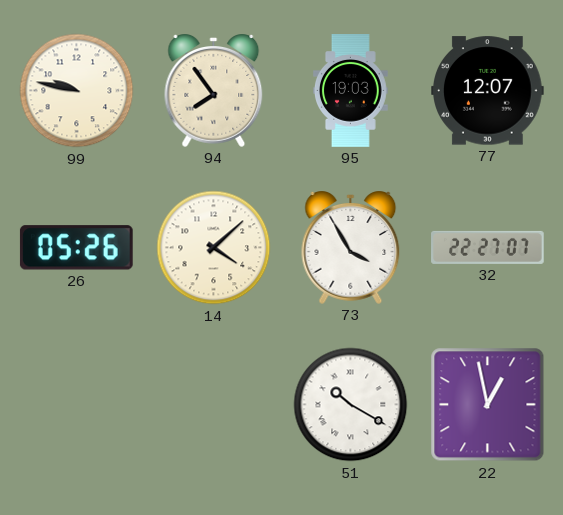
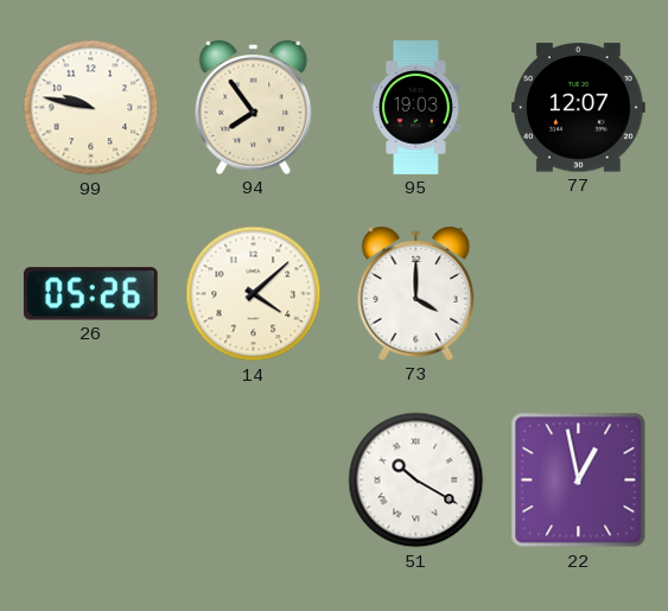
73: 3:55 -> 4:00 (416, 293)
32: 22:27 -> none (488, 247)
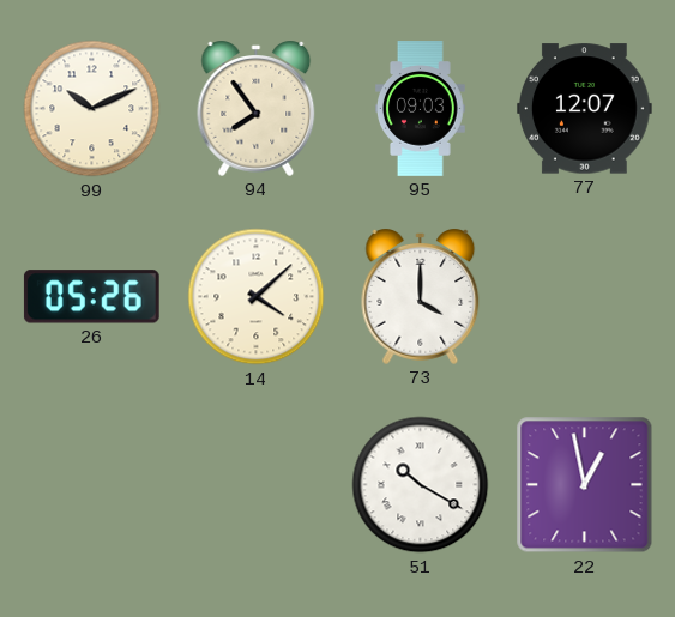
99: 9:47 -> 10:11 (92, 109)
95: 19:03 -> 09:03 (421, 109)
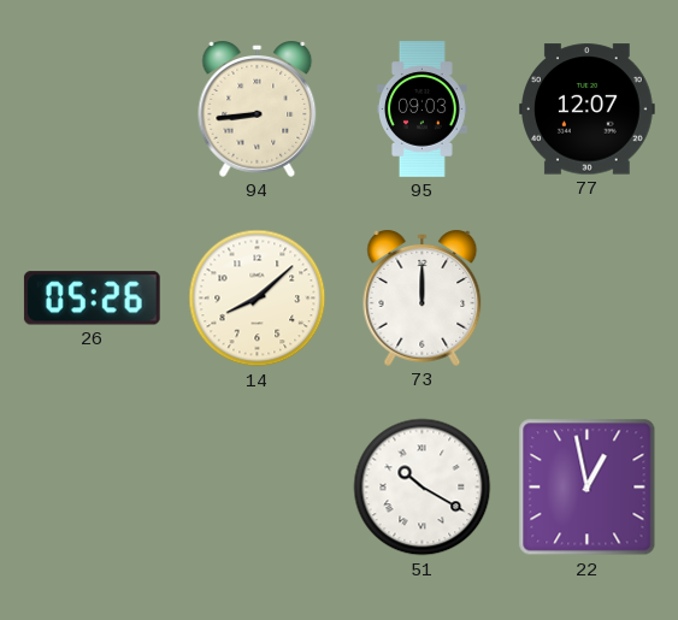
99: 10:11 -> none (92, 109)
94: 7:54 -> 8:44 (258, 108)
14: 4:08 -> 8:08 (258, 299)
73: 4:00 -> 12:00 (423, 297)
